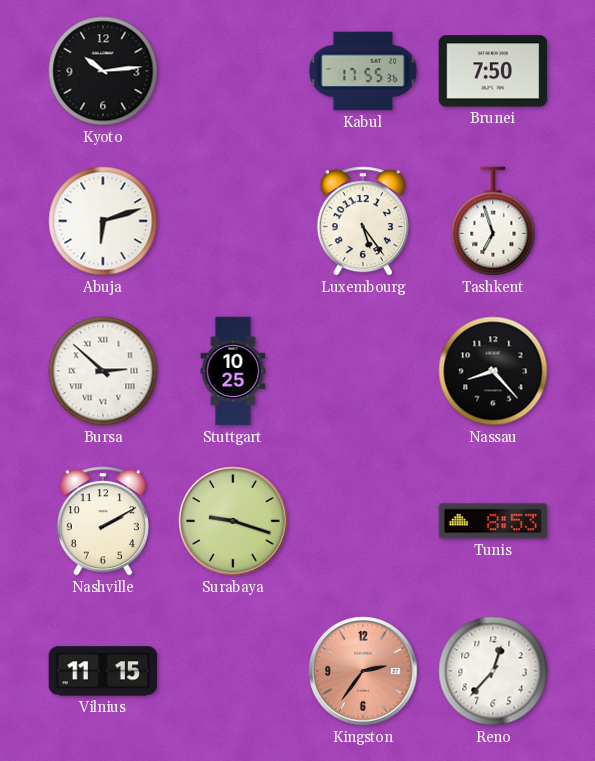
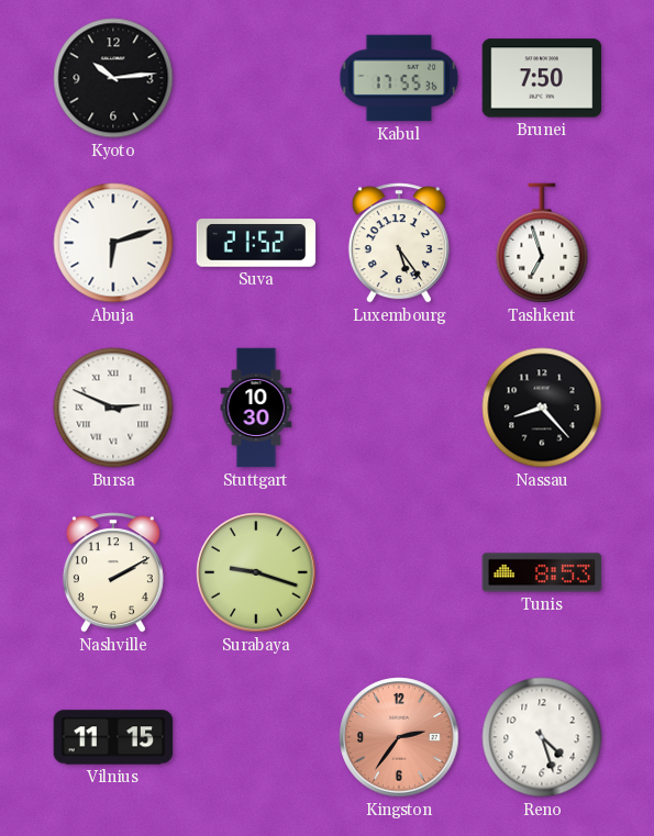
Suva: none -> 21:52 (256, 243)
Bursa: 2:52 -> 2:49 (113, 408)
Stuttgart: 10:25 -> 10:30 (256, 408)
Reno: 12:37 -> 4:27 (542, 737)
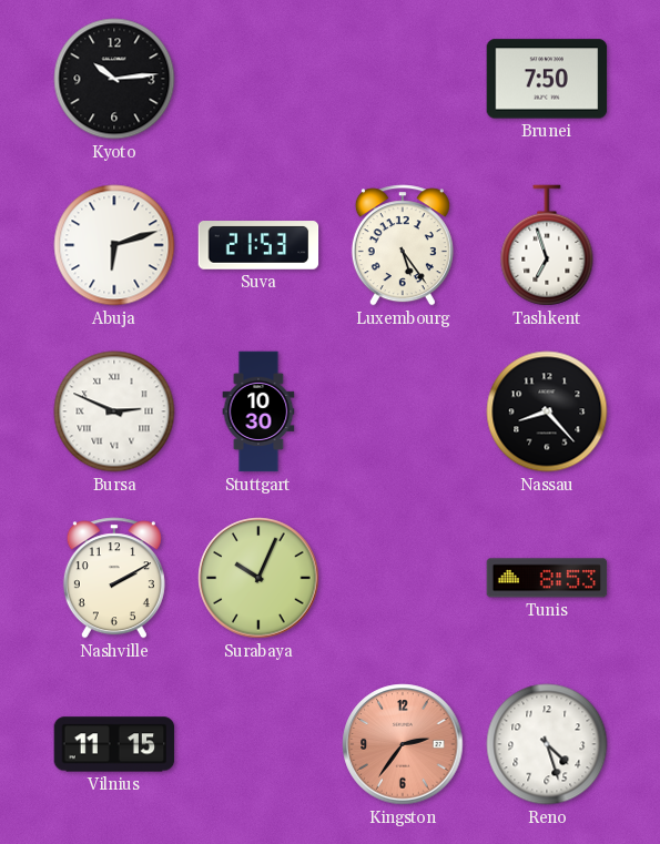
Kabul: 17:55 -> none (399, 78)
Suva: 21:52 -> 21:53 (258, 245)
Surabaya: 9:18 -> 10:04 (258, 578)
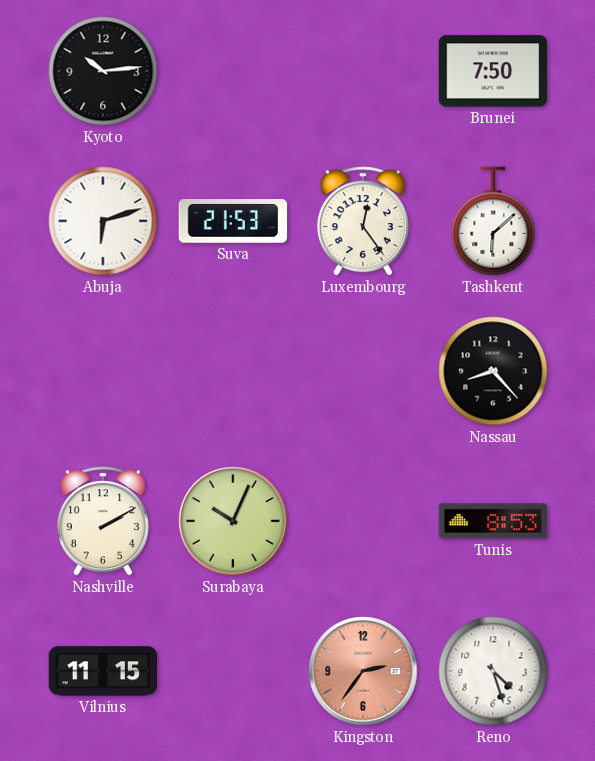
Luxembourg: 5:24 -> 12:24 (363, 221)
Tashkent: 6:57 -> 6:08 (493, 221)
Bursa: 2:49 -> none (114, 411)
Stuttgart: 10:30 -> none (258, 411)
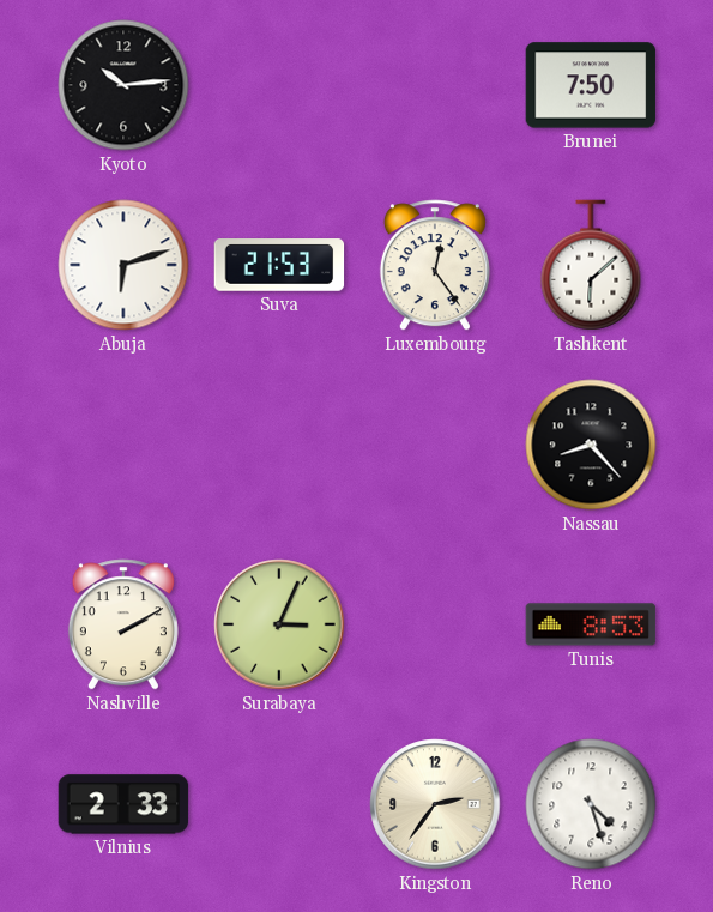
Surabaya: 10:04 -> 3:04 (279, 624)
Vilnius: 11:15 -> 2:33 (123, 804)
Kingston dial: salmon -> cream (435, 804)
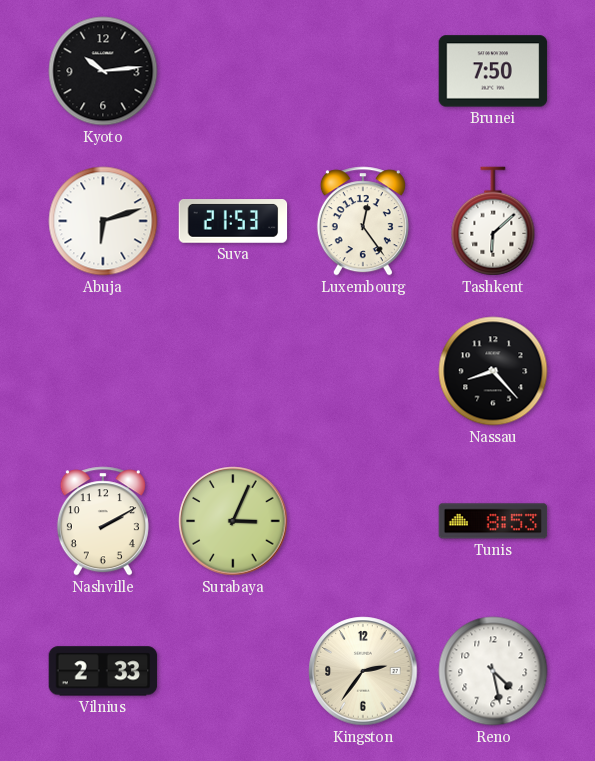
Reno: 4:27 -> 4:28 (493, 671)
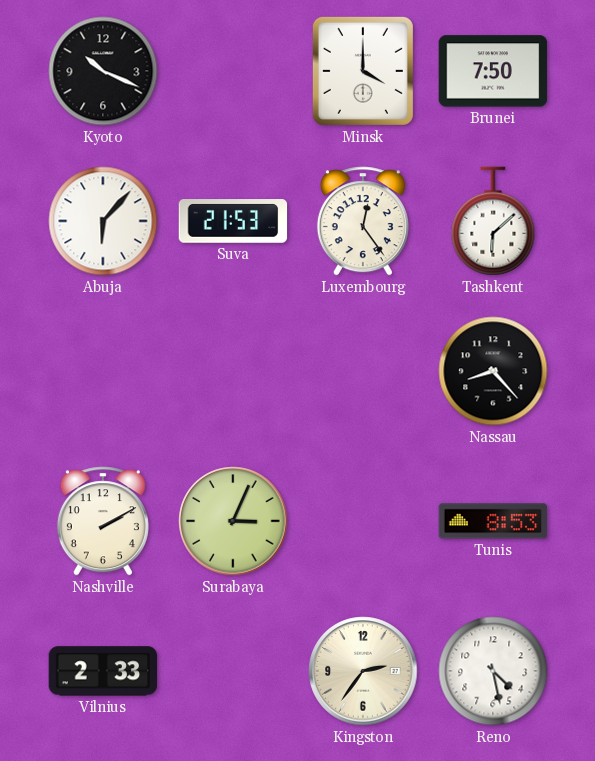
Kyoto: 10:14 -> 10:19 (103, 71)
Minsk: none -> 4:00 (363, 71)
Abuja: 6:12 -> 6:07 (103, 221)
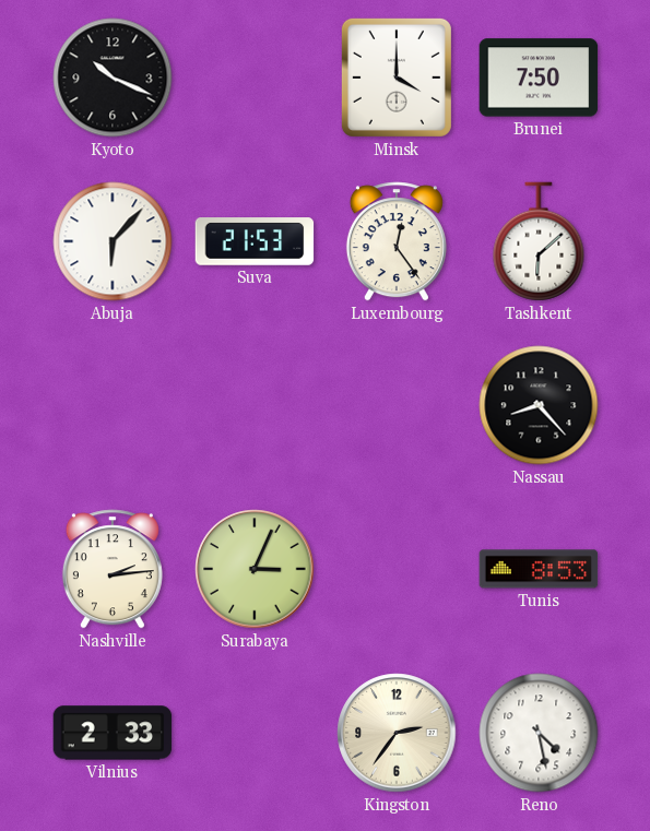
Nashville: 2:10 -> 2:14 (113, 569)
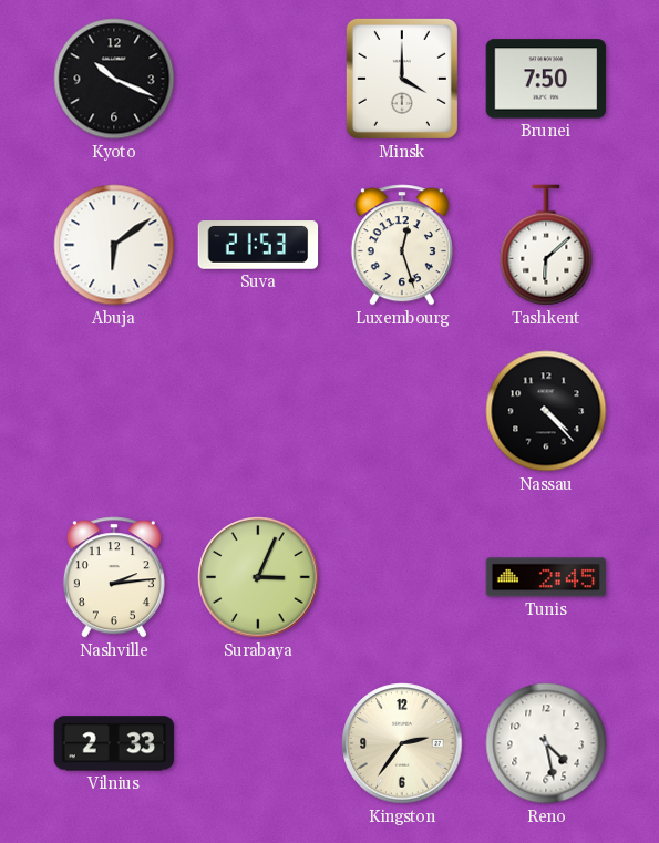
Abuja: 6:07 -> 6:09 (114, 245)
Luxembourg: 12:24 -> 12:27 (402, 245)
Nassau: 8:23 -> 4:23 (546, 411)
Tunis: 8:53 -> 2:45 (546, 577)
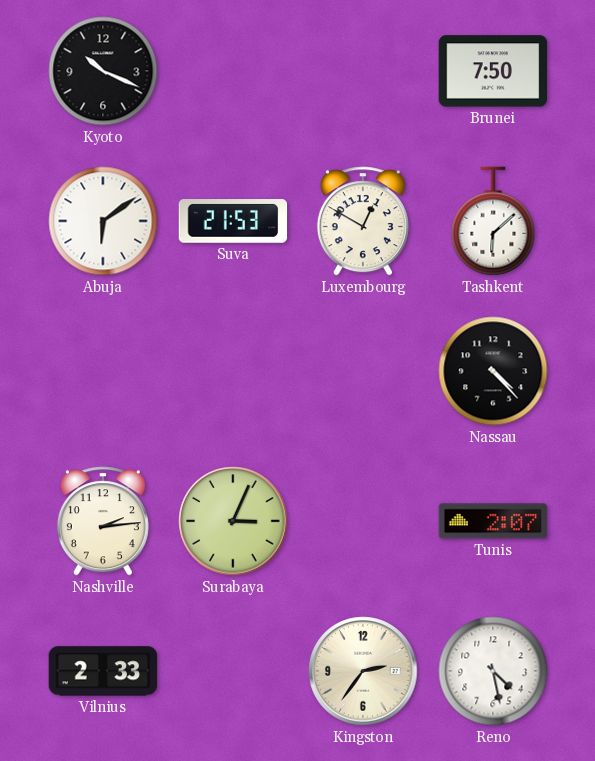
Minsk: 4:00 -> none (402, 79)
Luxembourg: 12:27 -> 12:50 (363, 221)
Tunis: 2:45 -> 2:07 (493, 521)
